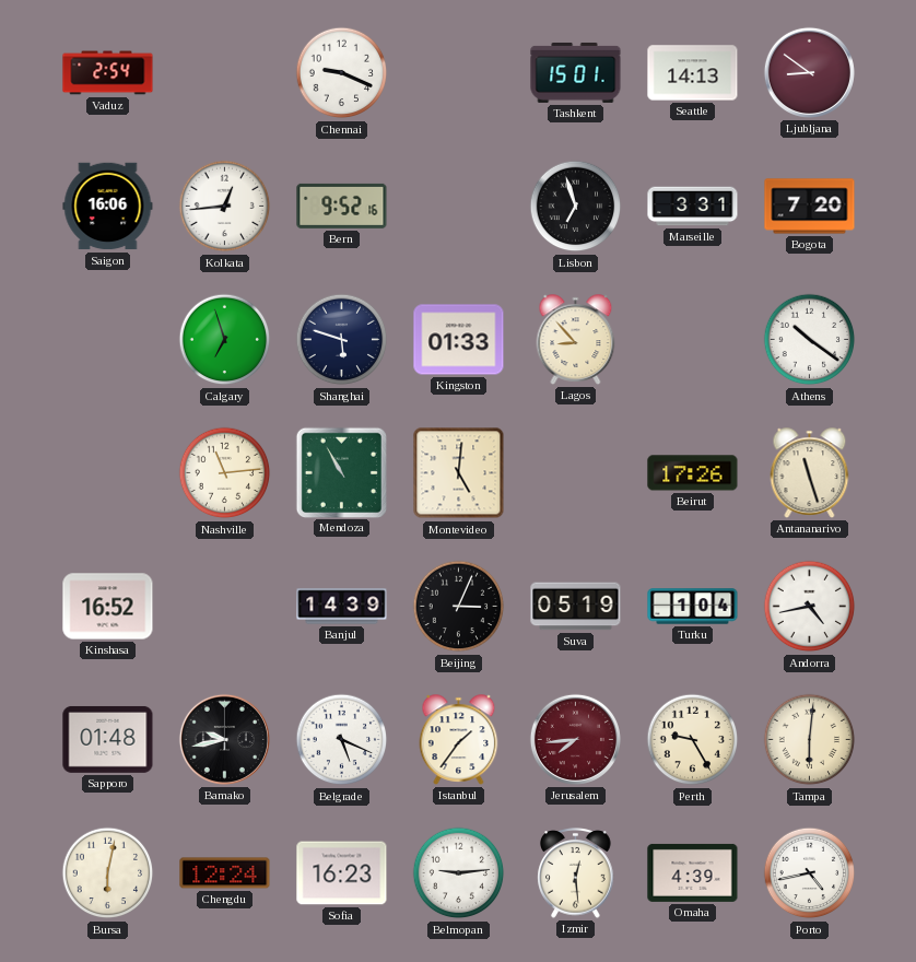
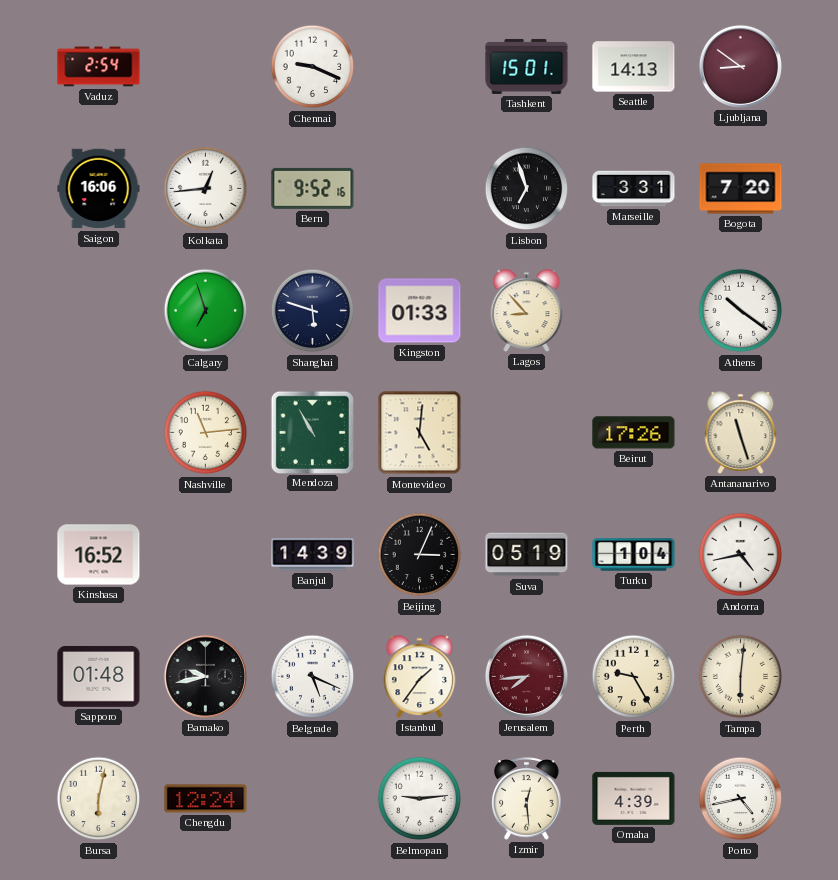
Sofia: 16:23 -> none (342, 873)
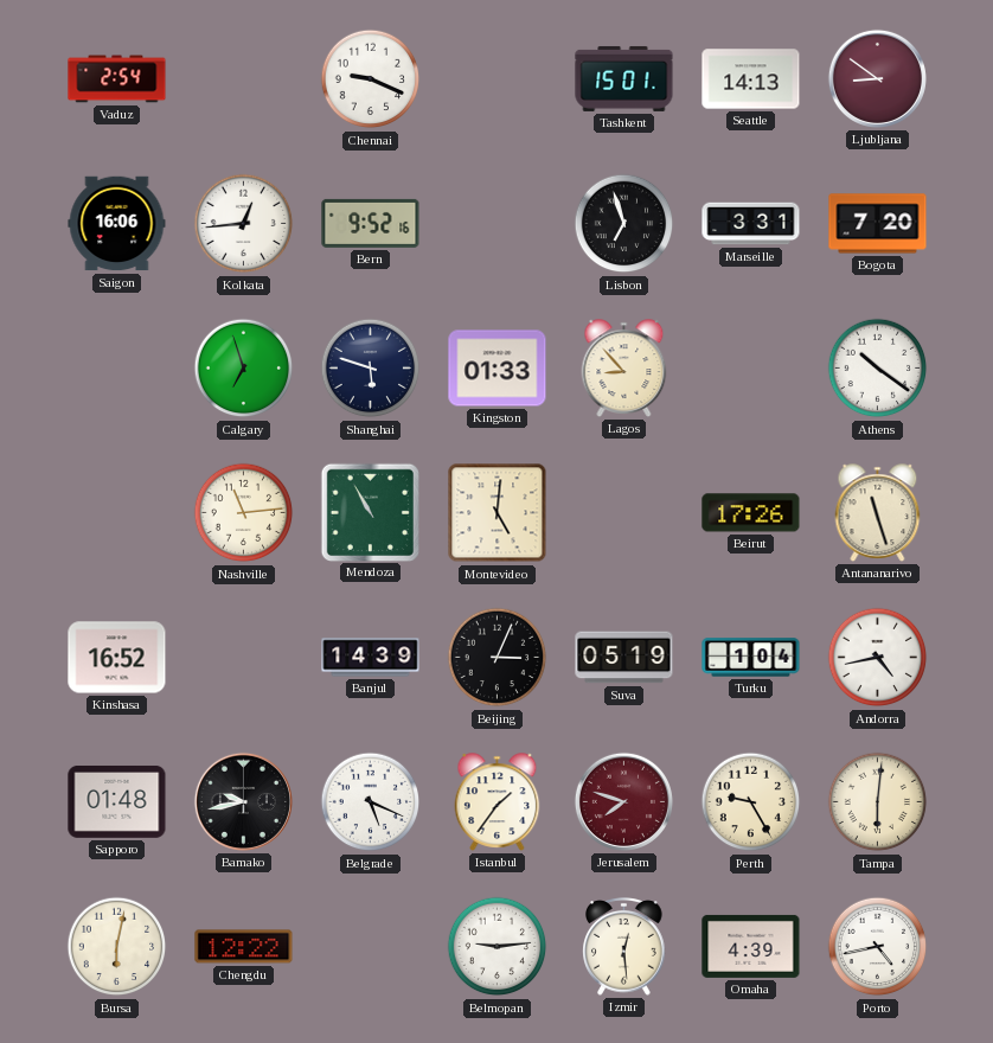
Jerusalem: 7:44 -> 7:48 (623, 801)
Chengdu: 12:24 -> 12:22 (244, 947)
